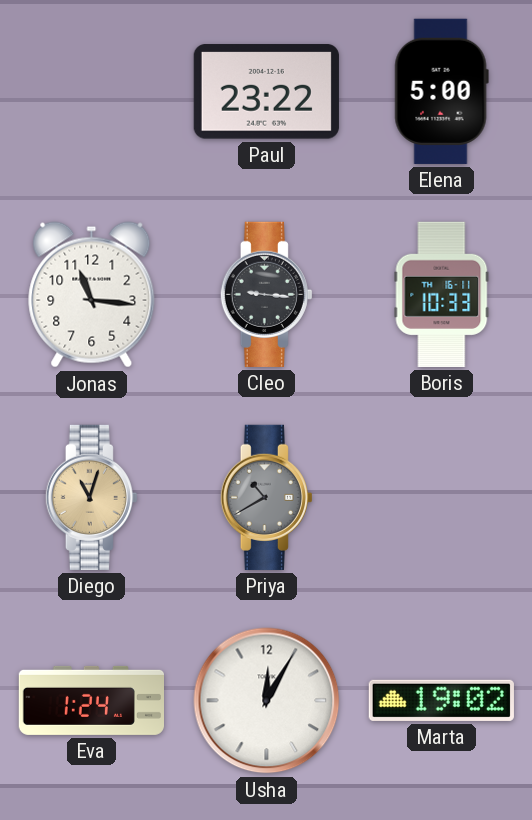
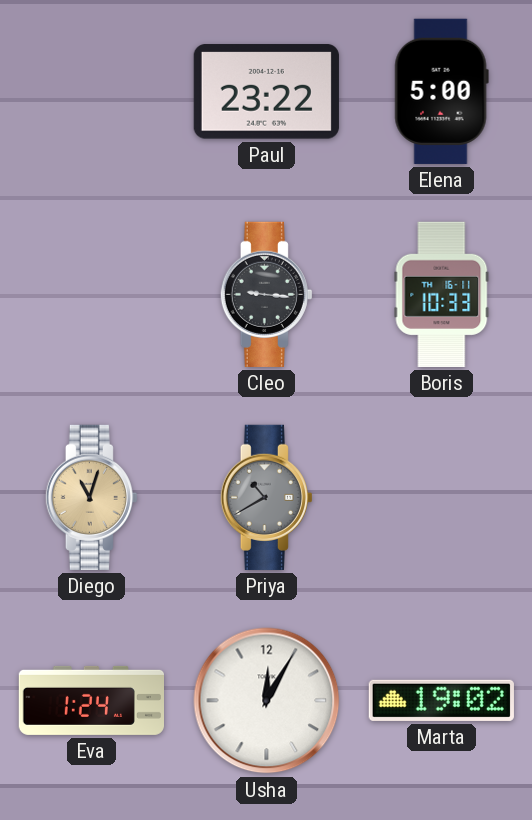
Jonas: 11:16 -> none (92, 295)
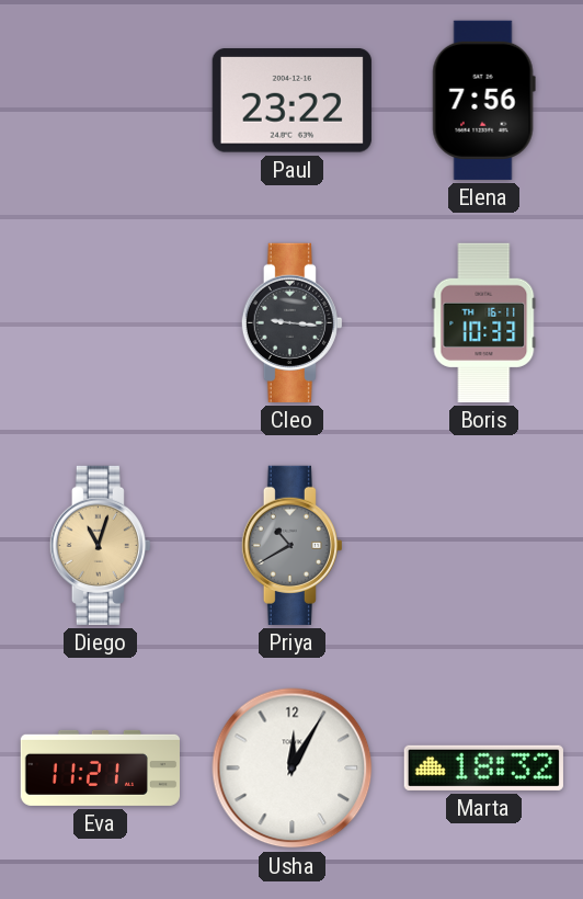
Elena: 5:00 -> 7:56 (483, 100)
Eva: 1:24 -> 11:21 (100, 767)
Marta: 19:02 -> 18:32 (483, 767)
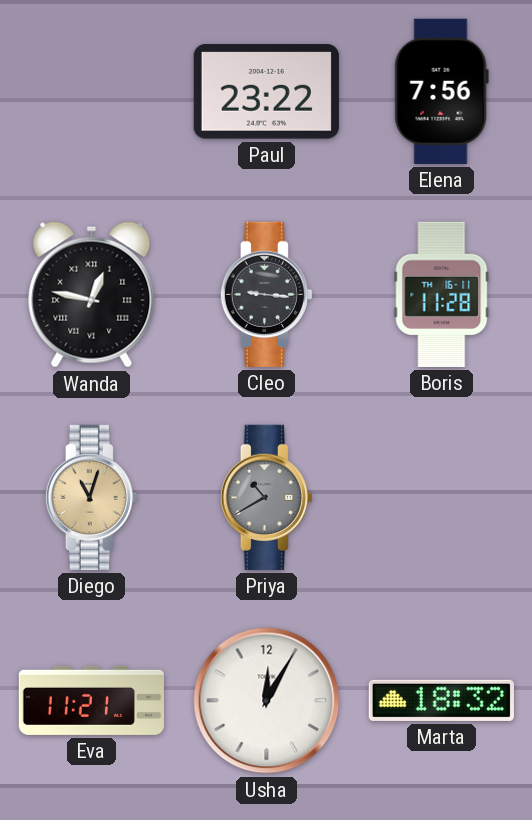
Wanda: none -> 12:47 (92, 295)
Boris: 10:33 -> 11:28 (442, 294)
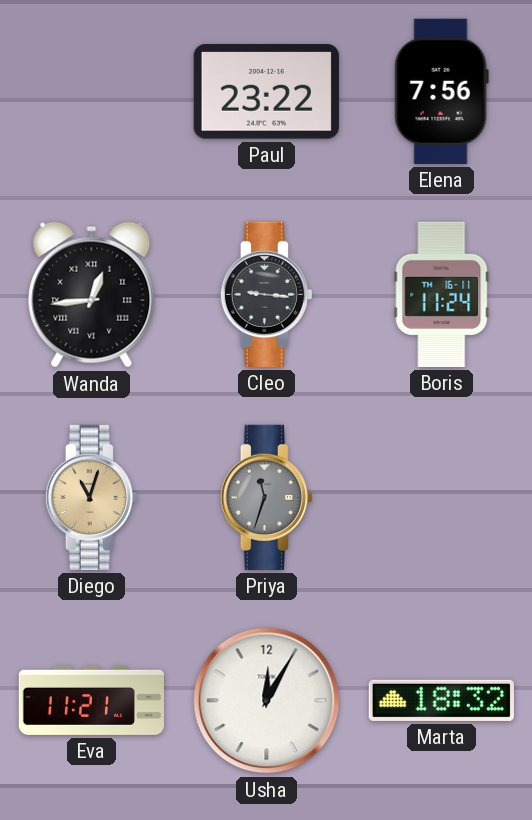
Wanda: 12:47 -> 12:44 (92, 295)
Boris: 11:28 -> 11:24 (442, 294)
Priya: 10:40 -> 11:33 (266, 497)
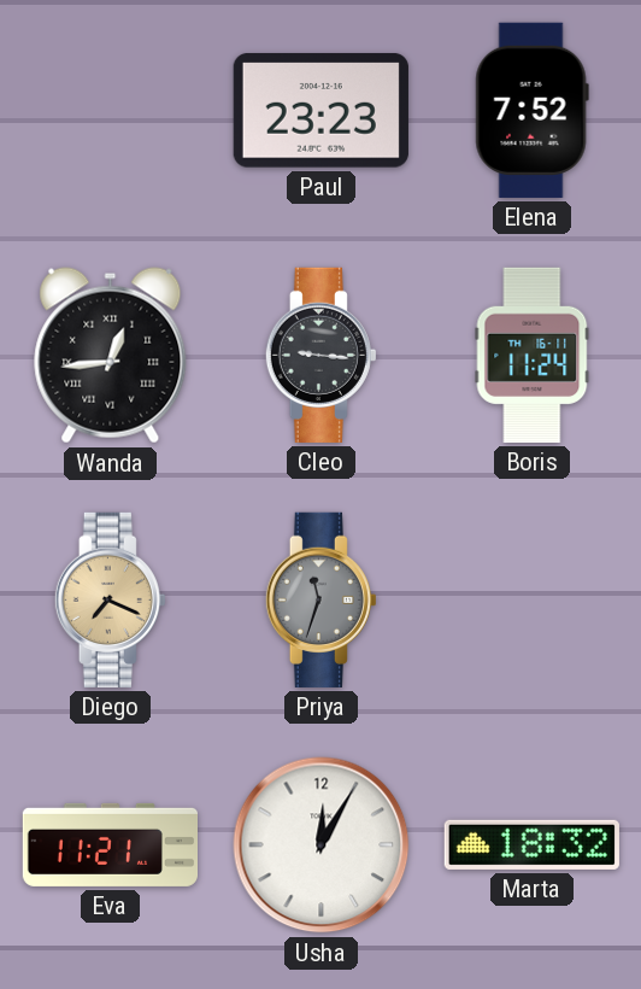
Paul: 23:22 -> 23:23 (320, 111)
Elena: 7:56 -> 7:52 (531, 110)
Diego: 11:03 -> 7:19 (110, 599)
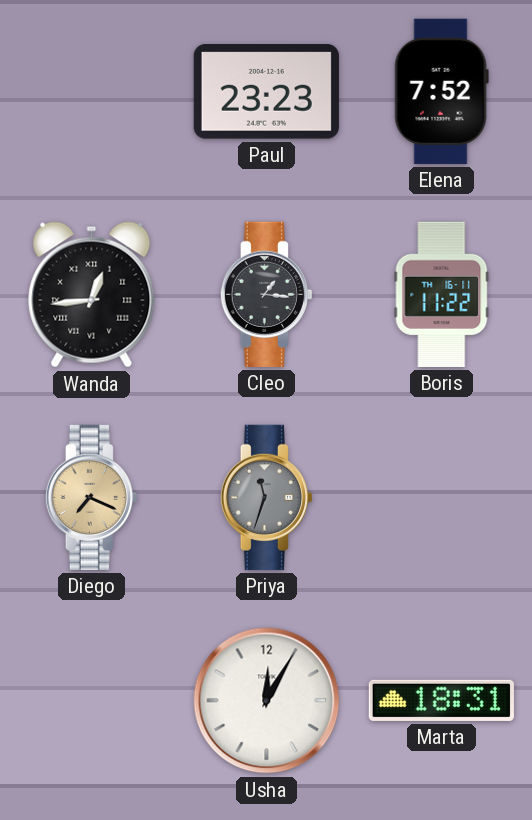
Cleo: 9:16 -> 1:16 (266, 294)
Boris: 11:24 -> 11:22 (442, 294)
Eva: 11:21 -> none (110, 844)
Marta: 18:32 -> 18:31 (441, 700)
